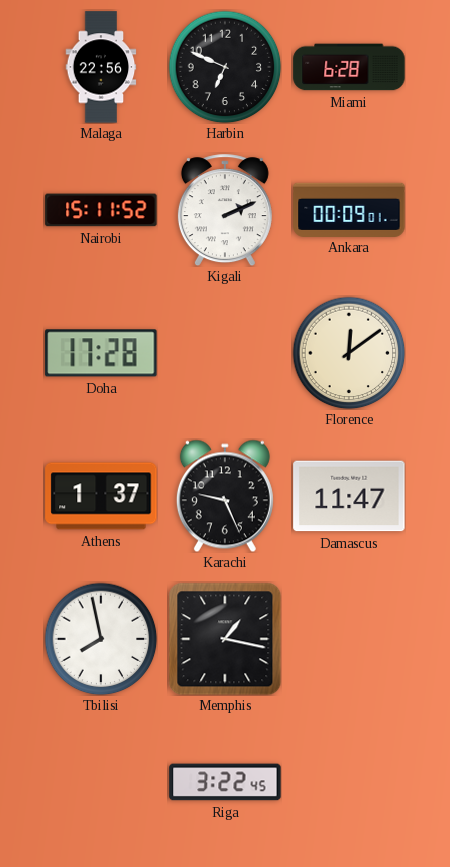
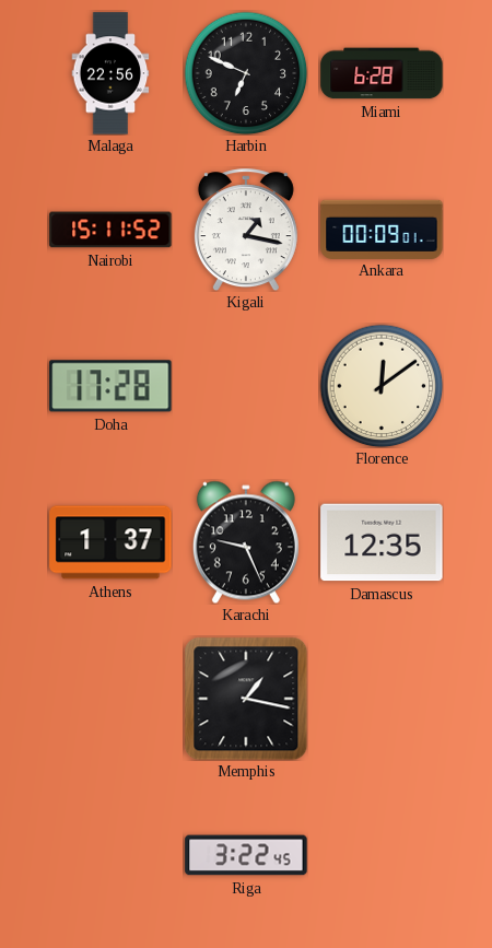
Kigali: 2:11 -> 1:17 (246, 230)
Damascus: 11:47 -> 12:35 (382, 542)
Tbilisi: 7:58 -> none (101, 639)
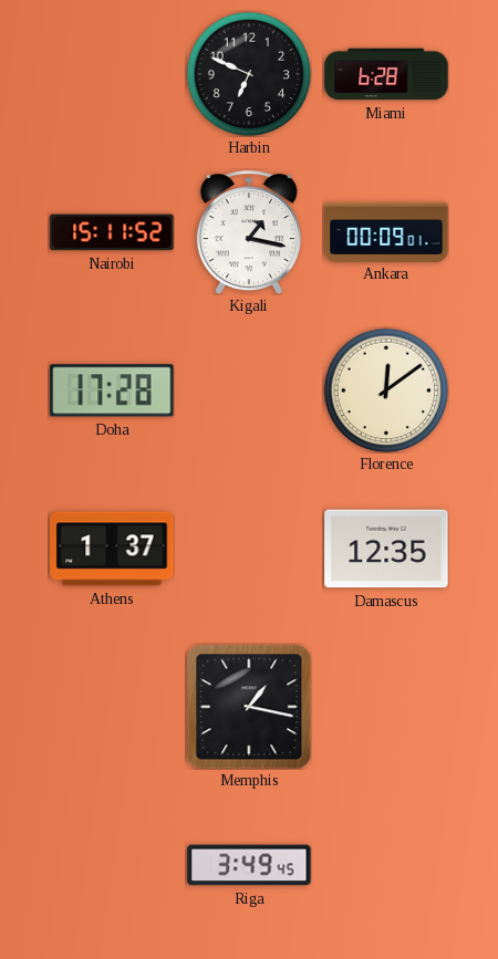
Malaga: 22:56 -> none (110, 73)
Karachi: 9:26 -> none (246, 542)
Riga: 3:22 -> 3:49 (249, 865)
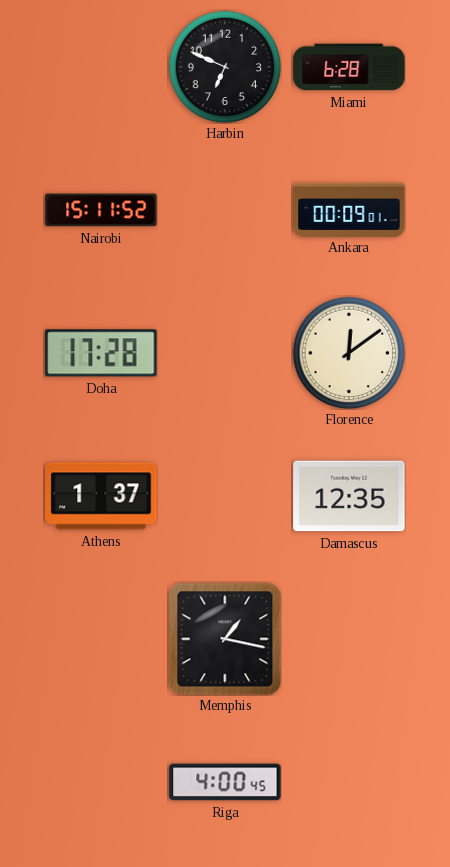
Kigali: 1:17 -> none (249, 232)
Riga: 3:49 -> 4:00 (225, 782)
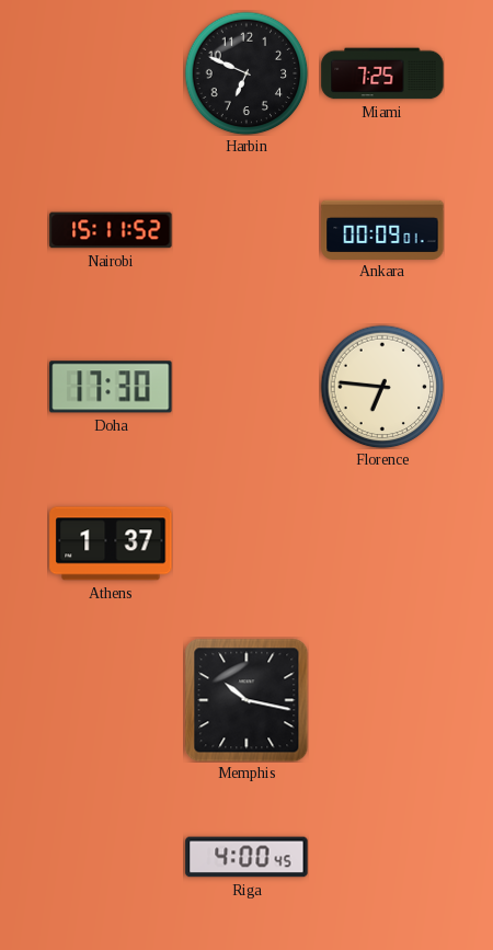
Miami: 6:28 -> 7:25 (382, 73)
Doha: 17:28 -> 17:30 (111, 387)
Florence: 12:09 -> 6:46 (382, 387)
Damascus: 12:35 -> none (349, 496)
Memphis: 1:17 -> 10:17 (246, 700)
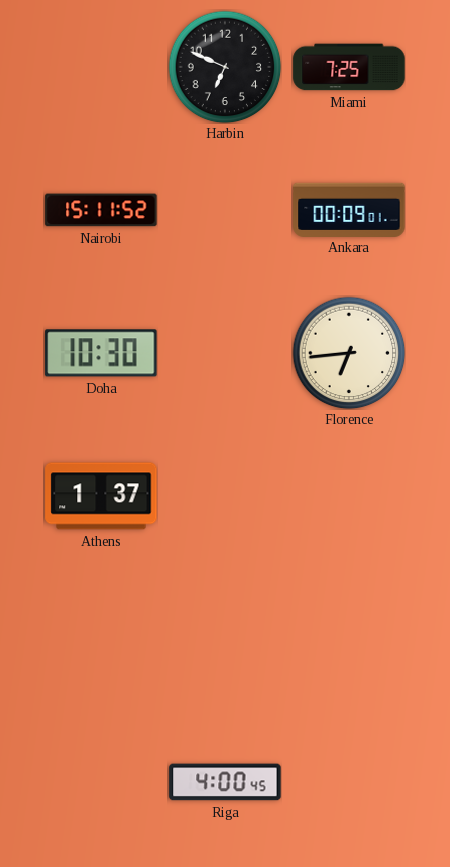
Doha: 17:30 -> 10:30 (101, 353)
Florence: 6:46 -> 6:44 (349, 353)
Memphis: 10:17 -> none (246, 700)
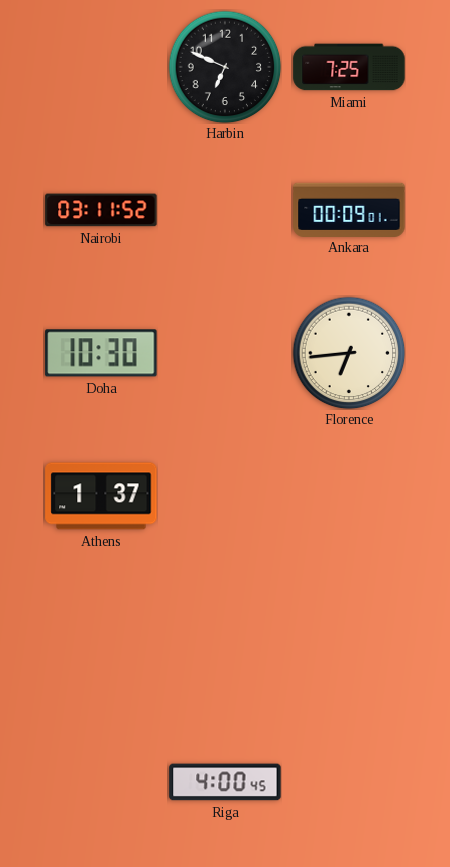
Nairobi: 15:11 -> 03:11 (101, 210)
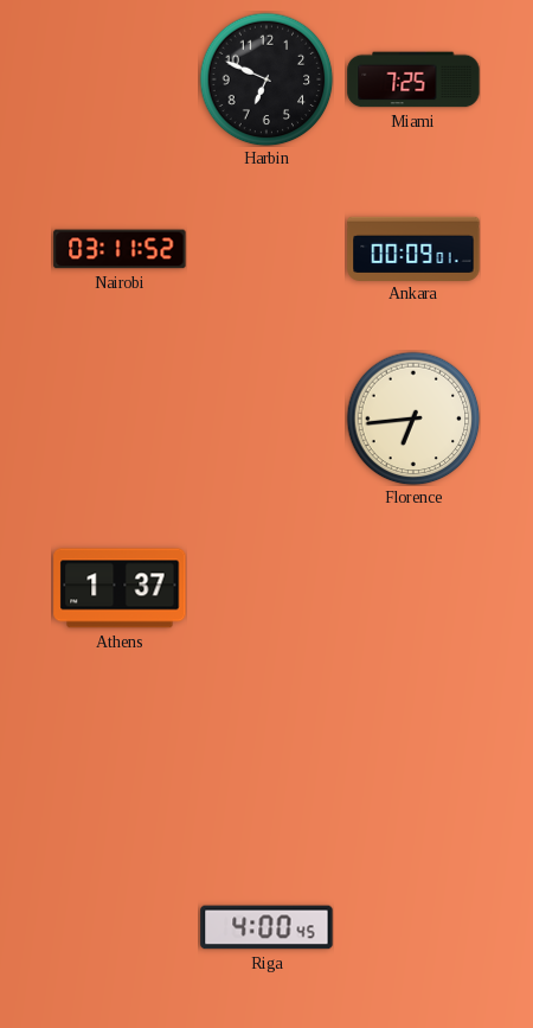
Doha: 10:30 -> none (101, 353)
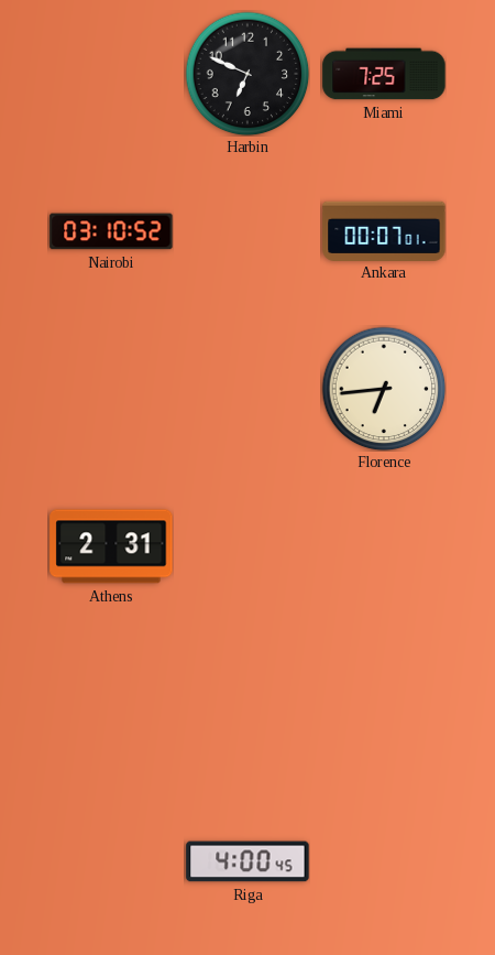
Nairobi: 03:11 -> 03:10 (111, 231)
Ankara: 00:09 -> 00:07 (384, 230)
Athens: 1:37 -> 2:31 (111, 546)
